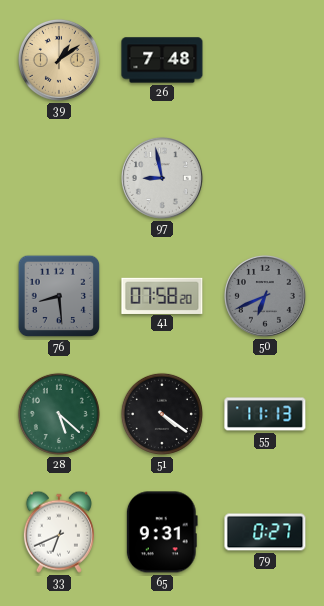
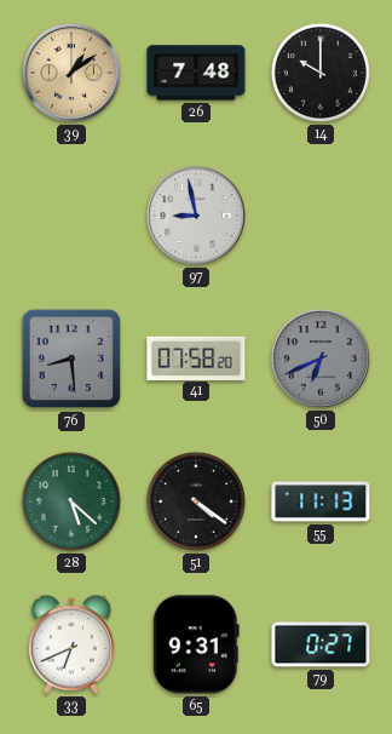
14: none -> 10:00 (321, 73)
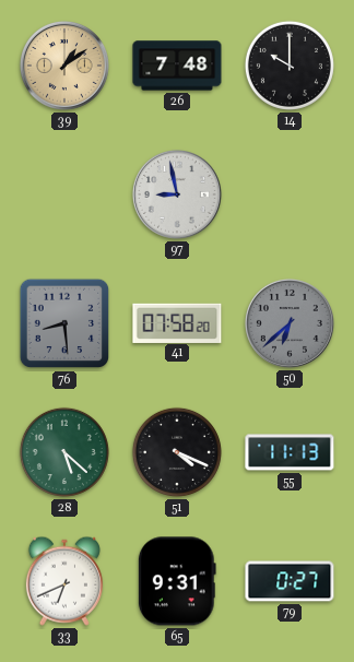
50: 6:41 -> 6:38 (290, 323)
51: 4:21 -> 4:19 (177, 452)
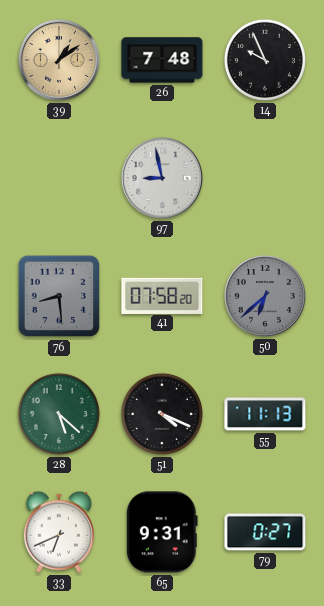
14: 10:00 -> 9:56 (265, 60)
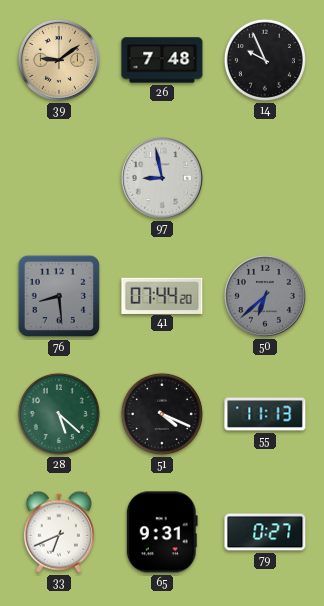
39: 1:09 -> 9:09 (59, 60)
41: 07:58 -> 07:44 (162, 295)
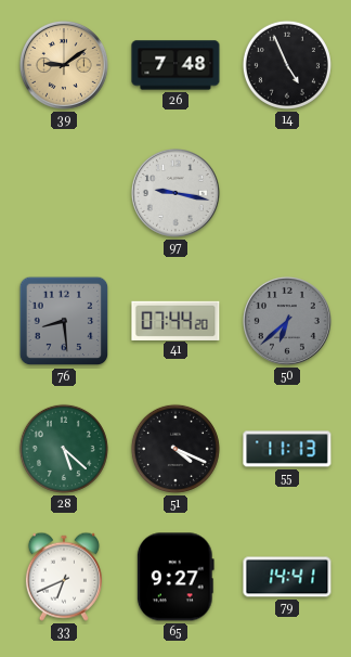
14: 9:56 -> 4:56 (287, 65)
97: 8:58 -> 9:17 (175, 193)
65: 9:31 -> 9:27 (175, 577)
79: 0:27 -> 14:41 (287, 577)
